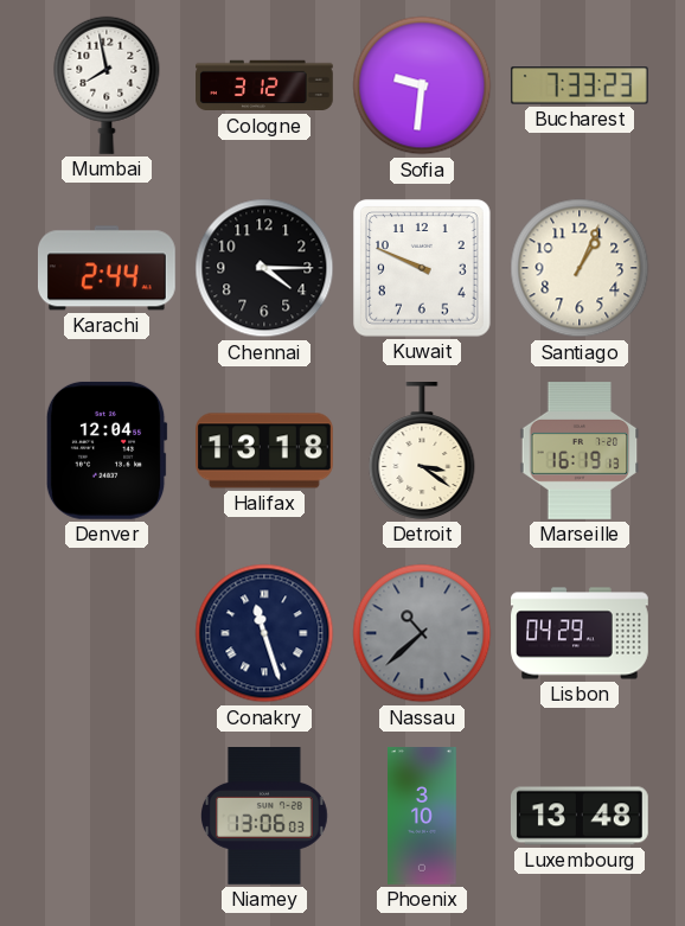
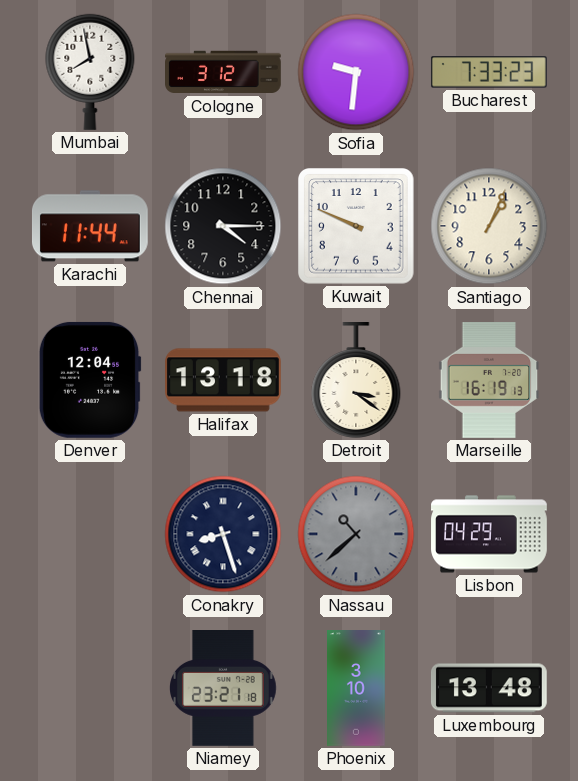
Karachi: 2:44 -> 11:44 (90, 226)
Conakry: 11:27 -> 8:27 (223, 534)
Niamey: 13:06 -> 23:21 (224, 689)
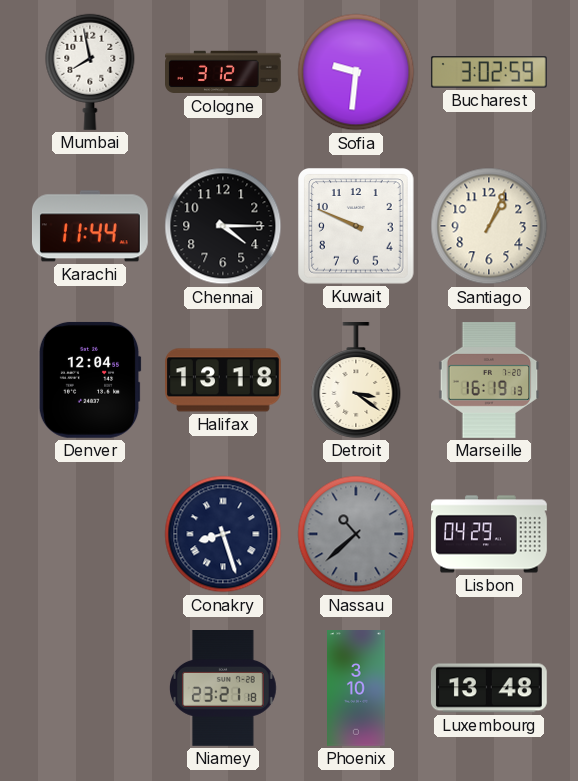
Bucharest: 7:33 -> 3:02 (489, 72)
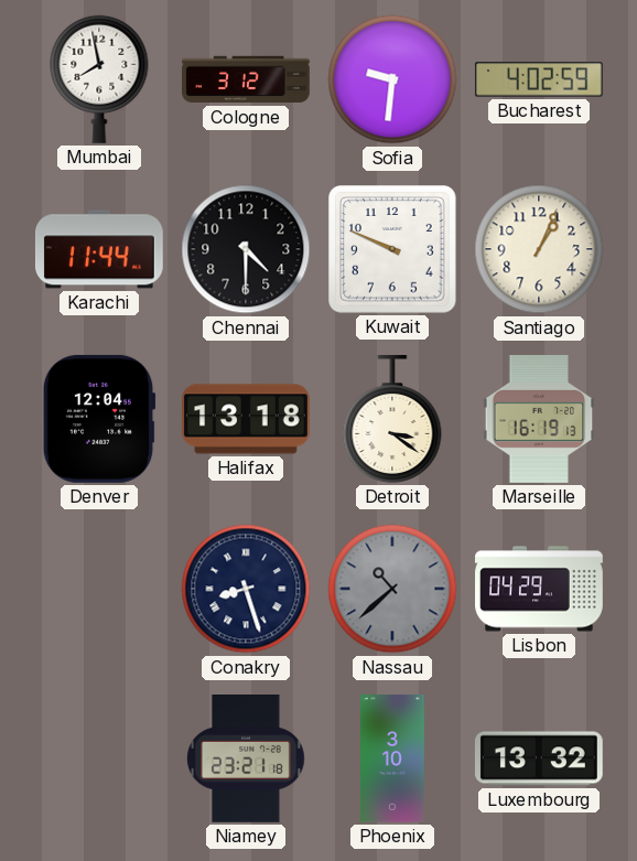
Bucharest: 3:02 -> 4:02 (539, 79)
Chennai: 4:15 -> 4:30 (246, 249)
Luxembourg: 13:48 -> 13:32 (539, 758)
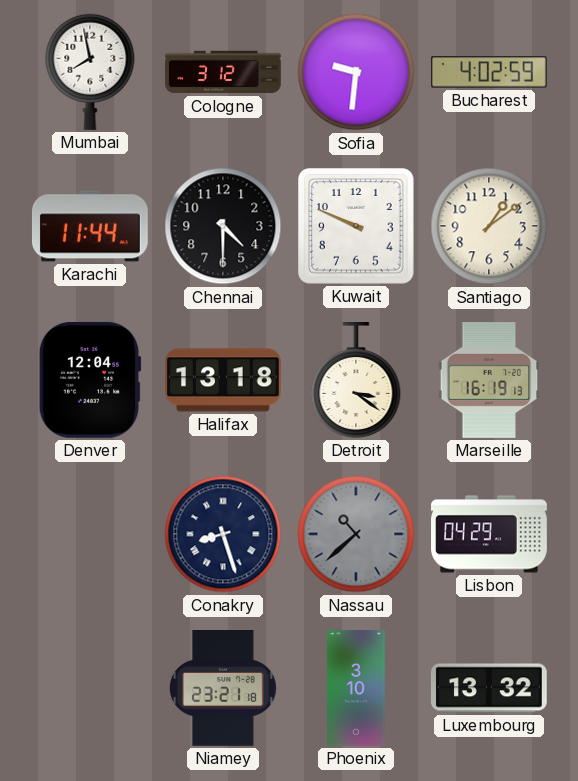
Santiago: 1:04 -> 1:09 (489, 226)
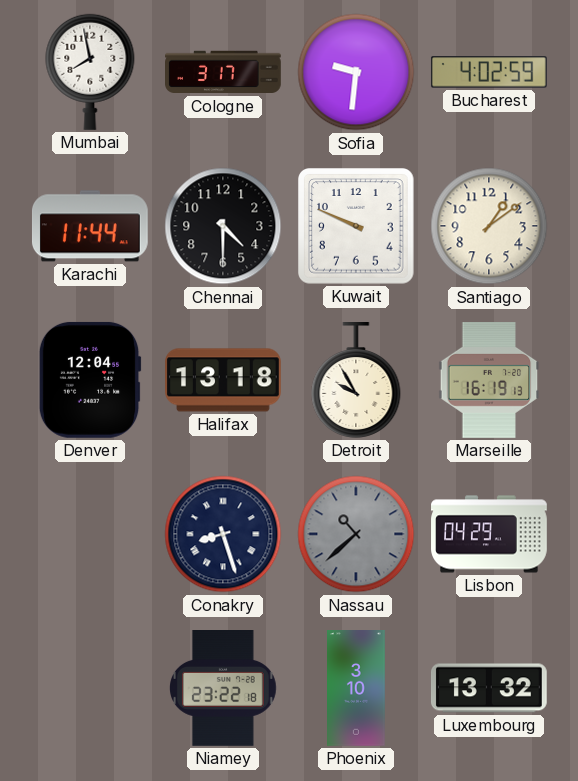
Cologne: 3:12 -> 3:17 (224, 72)
Detroit: 3:21 -> 9:55 (356, 381)
Niamey: 23:21 -> 23:22 (224, 689)
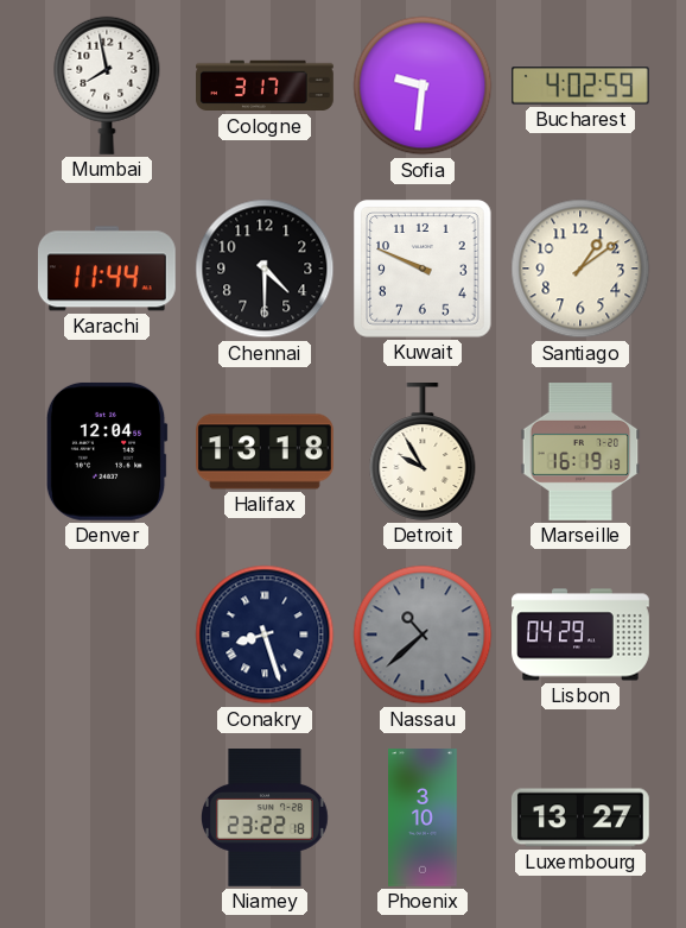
Luxembourg: 13:32 -> 13:27 (580, 817)
